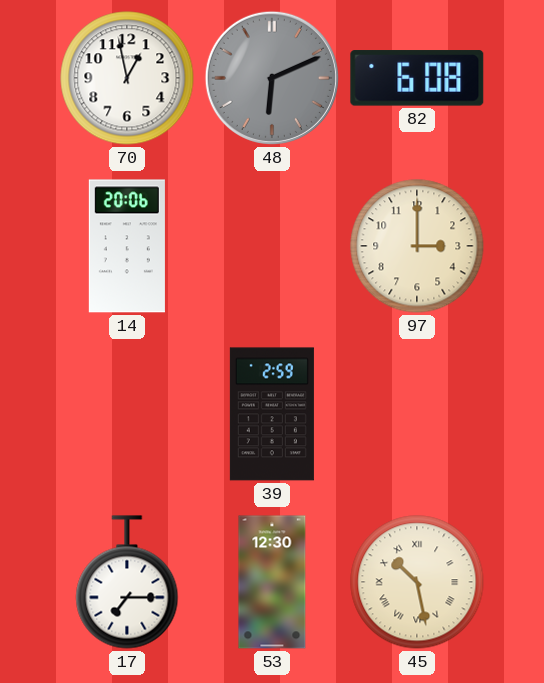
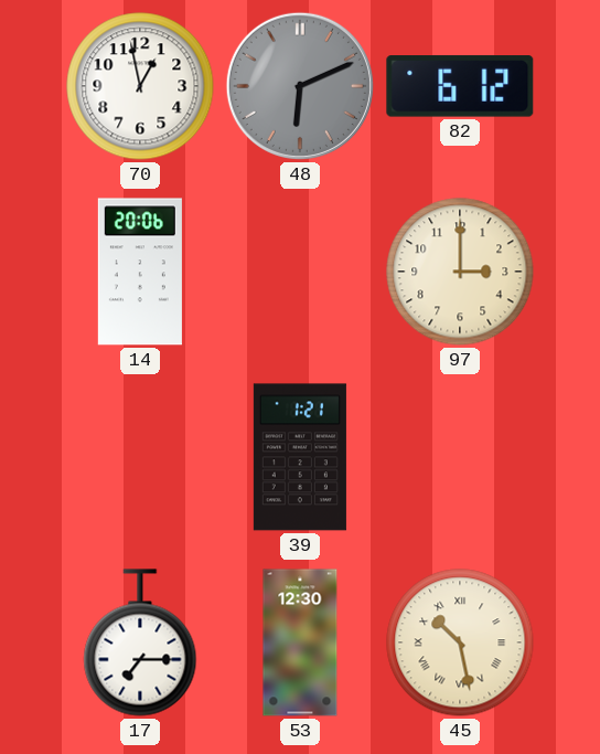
82: 6:08 -> 6:12 (460, 86)
39: 2:59 -> 1:21 (300, 457)
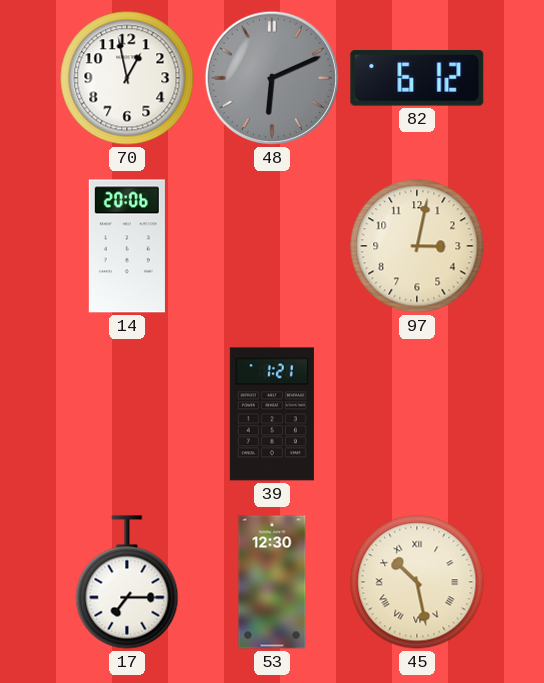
97: 3:00 -> 3:02 (417, 246)
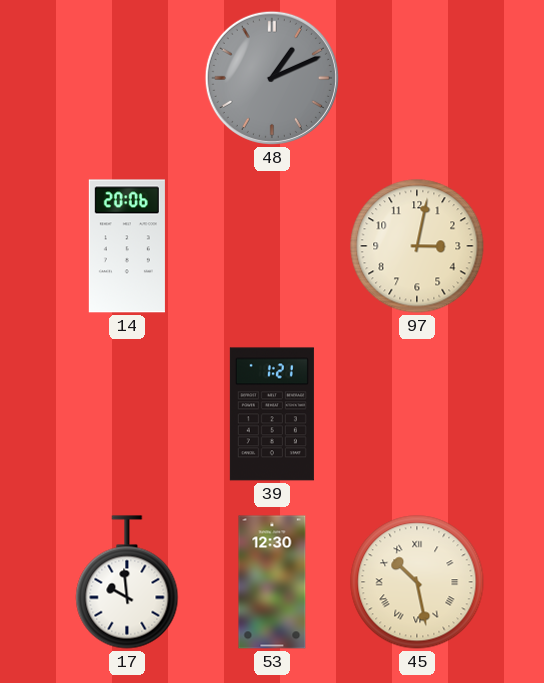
70: 12:58 -> none (127, 78)
48: 6:11 -> 1:11 (272, 78)
82: 6:12 -> none (417, 78)
17: 7:15 -> 9:59 (127, 582)
